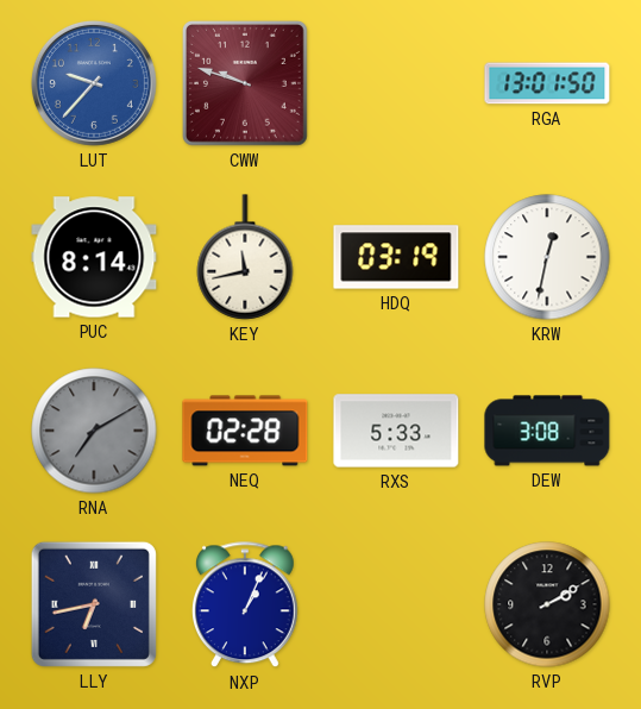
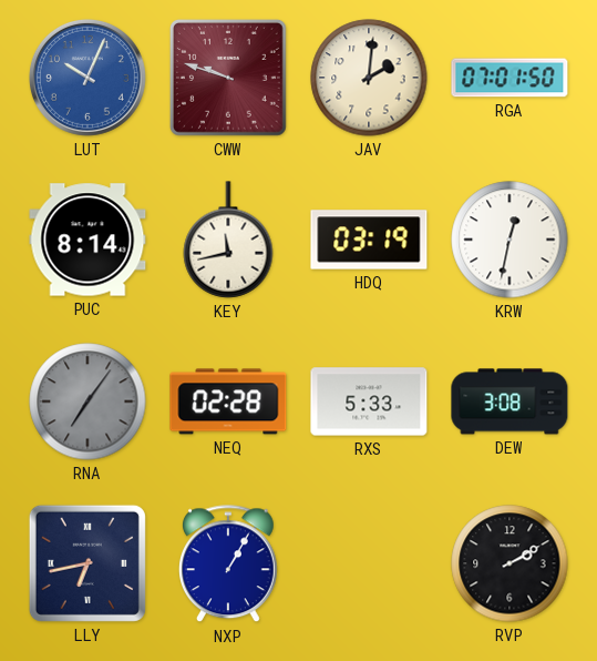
LUT: 9:37 -> 10:04 (88, 78)
JAV: none -> 2:01 (369, 78)
RGA: 13:01 -> 07:01 (509, 78)
RNA: 7:10 -> 7:06 (88, 401)
NXP: 1:04 -> 1:05 (228, 565)
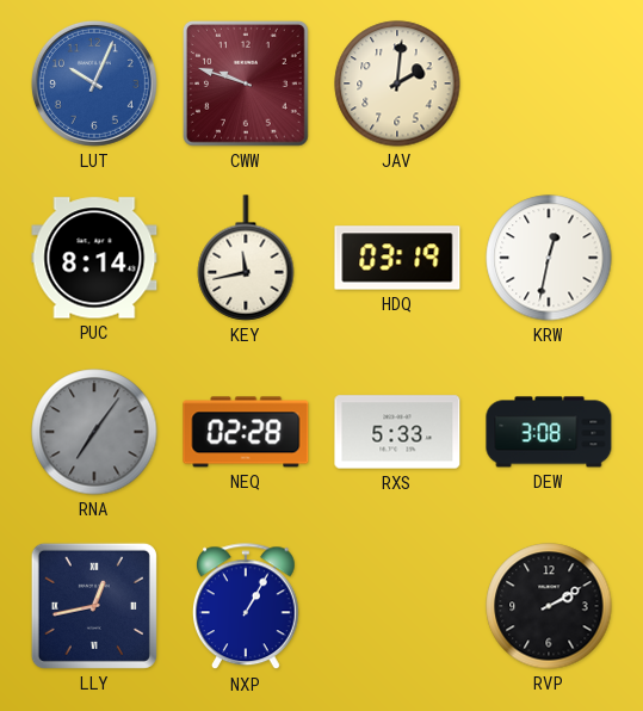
RGA: 07:01 -> none (509, 78)
LLY: 6:43 -> 12:43 (94, 606)
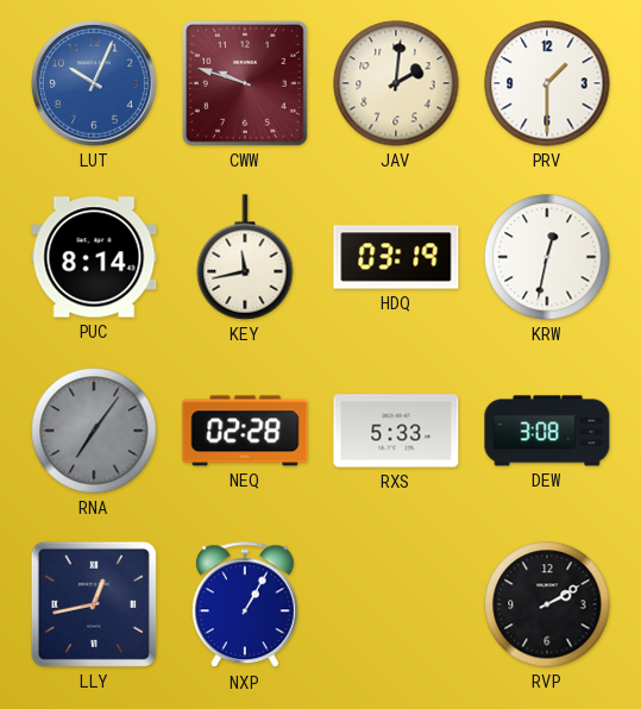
PRV: none -> 1:30 (547, 83)
